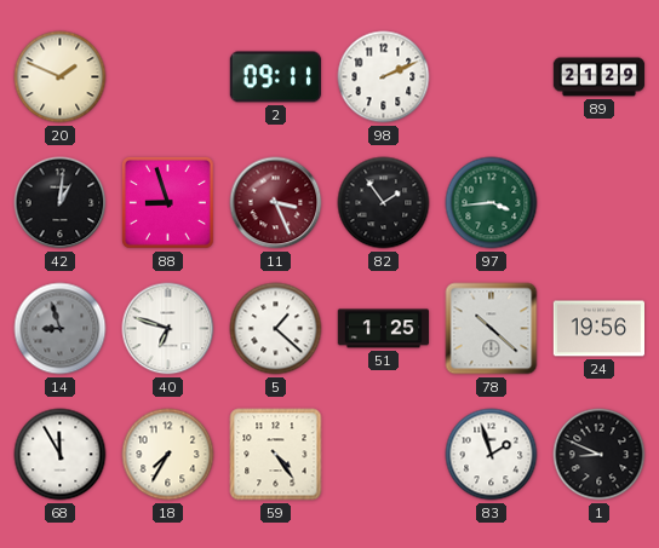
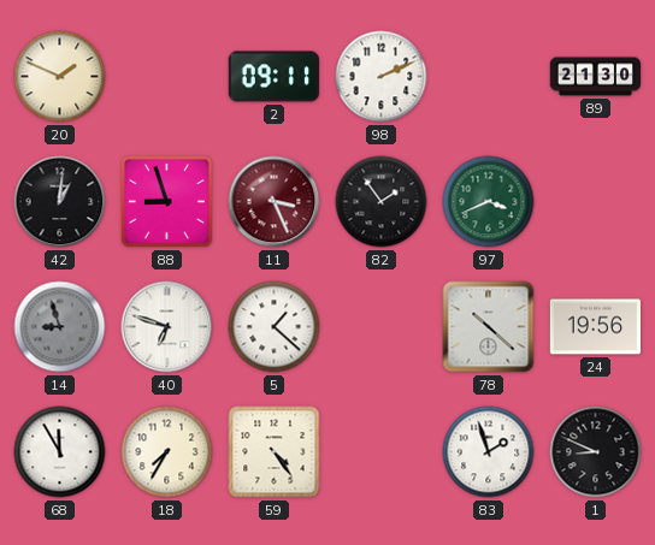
89: 21:29 -> 21:30 (596, 77)
97: 3:44 -> 3:41 (489, 202)
51: 1:25 -> none (383, 329)
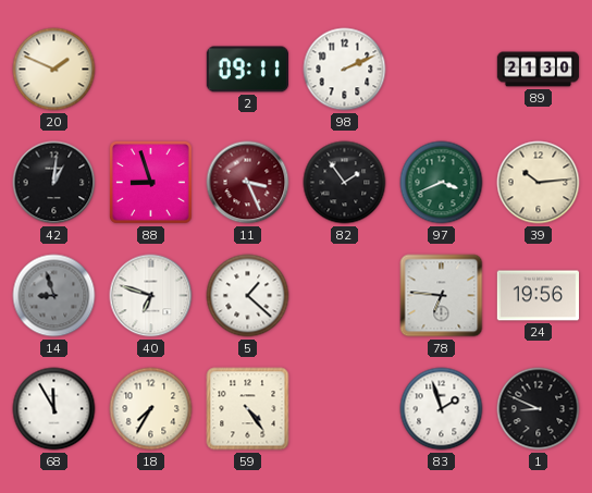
39: none -> 10:14 (539, 183)
78: 10:22 -> 6:46 (442, 296)
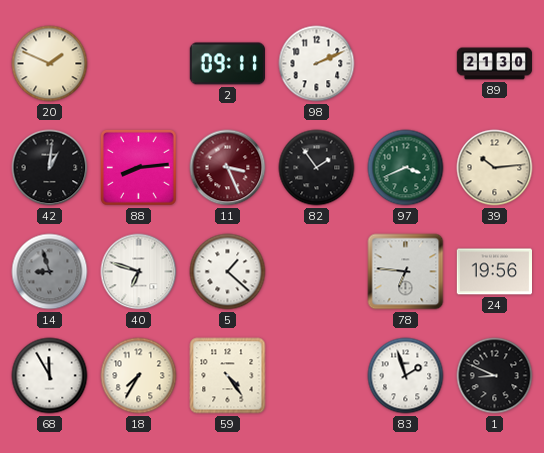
88: 8:57 -> 8:14 (138, 167)
